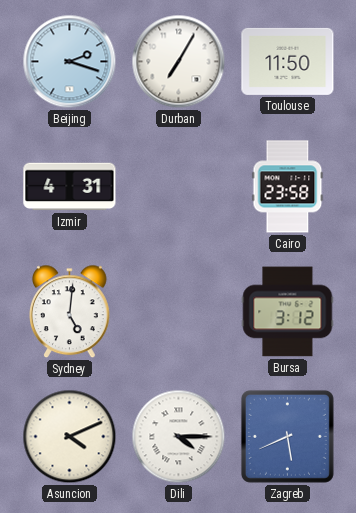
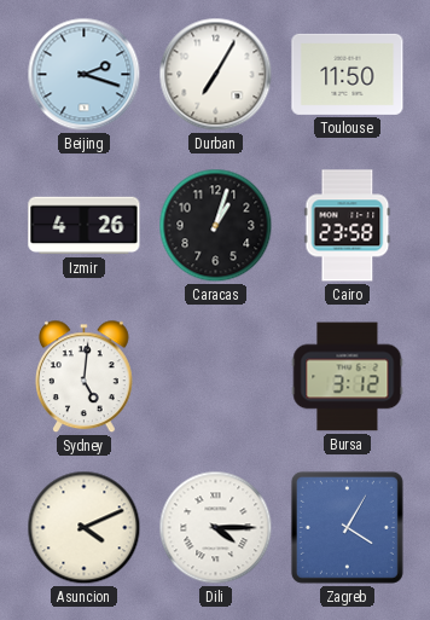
Izmir: 4:31 -> 4:26 (85, 226)
Caracas: none -> 1:03 (216, 226)
Zagreb: 5:41 -> 4:05 (347, 527)
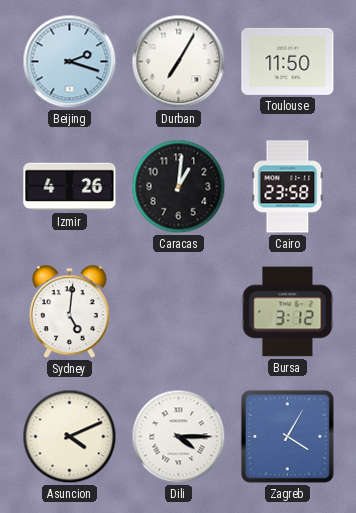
Caracas: 1:03 -> 1:01 (179, 187)
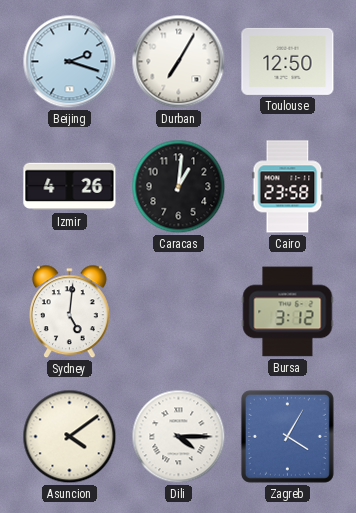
Toulouse: 11:50 -> 12:50 (288, 61)
Asuncion: 4:11 -> 4:09 (70, 437)
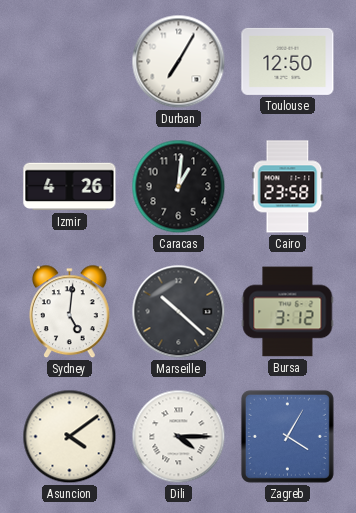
Beijing: 2:18 -> none (70, 62)
Marseille: none -> 10:22 (179, 312)
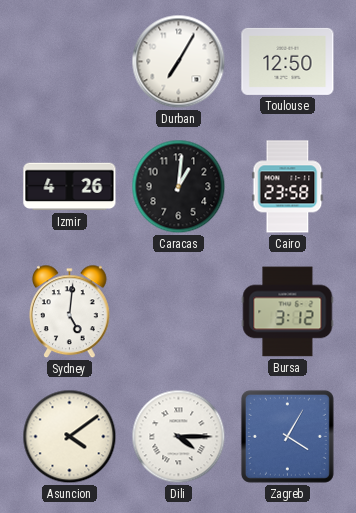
Marseille: 10:22 -> none (179, 312)
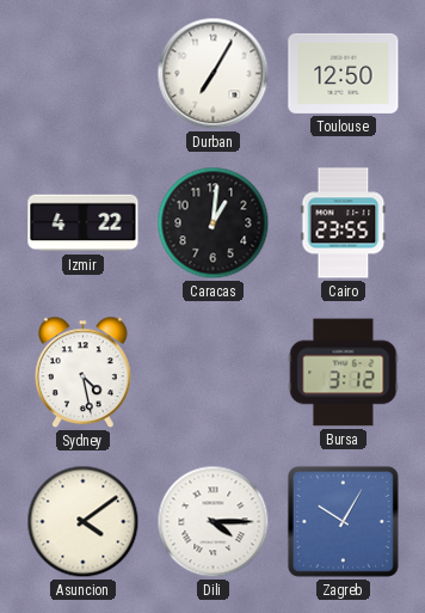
Izmir: 4:26 -> 4:22 (84, 223)
Cairo: 23:58 -> 23:55 (344, 223)
Sydney: 5:01 -> 4:28 (84, 373)
Zagreb: 4:05 -> 10:05 (343, 521)
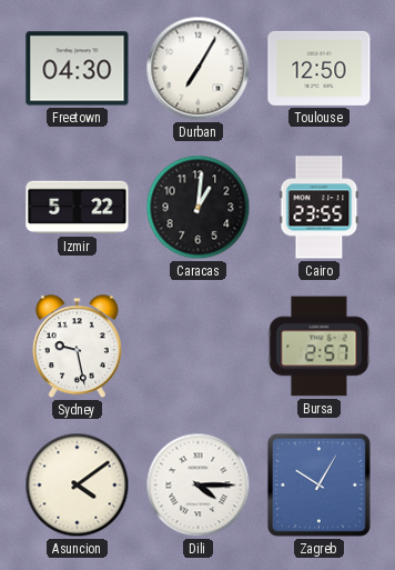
Freetown: none -> 04:30 (78, 69)
Izmir: 4:22 -> 5:22 (78, 208)
Sydney: 4:28 -> 9:28 (78, 347)
Bursa: 3:12 -> 2:57 (320, 347)
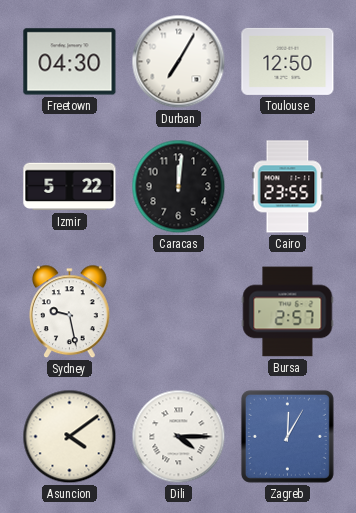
Caracas: 1:01 -> 12:01 (179, 187)
Zagreb: 10:05 -> 12:05 (287, 436)
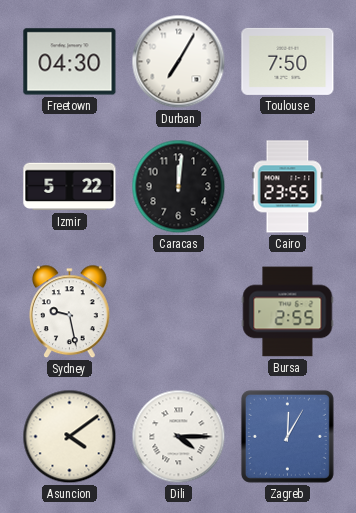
Toulouse: 12:50 -> 7:50 (288, 61)
Bursa: 2:57 -> 2:55 (288, 312)
